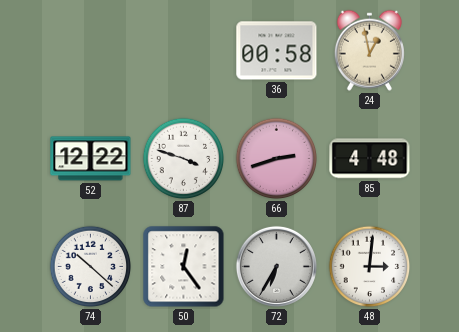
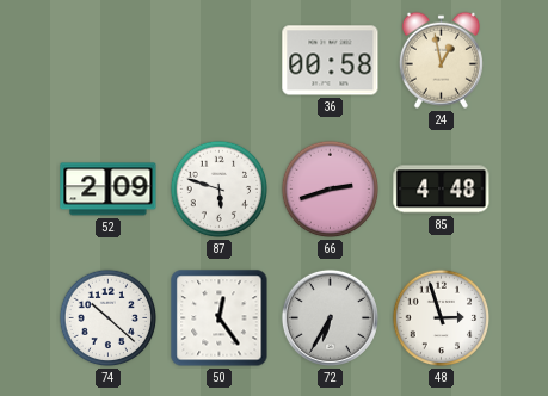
52: 12:22 -> 2:09 (109, 190)
87: 3:48 -> 5:48 (220, 190)
48: 3:01 -> 2:57 (442, 318)
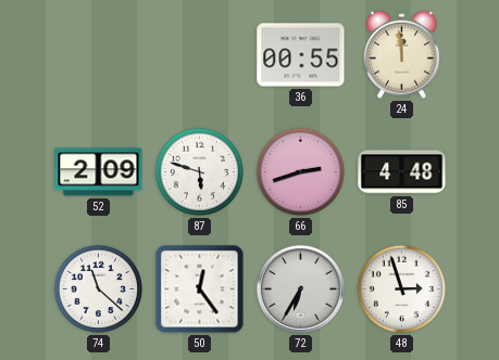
36: 00:58 -> 00:55 (301, 55)
24: 12:58 -> 11:59 (401, 54)
74: 10:22 -> 11:22 (99, 290)
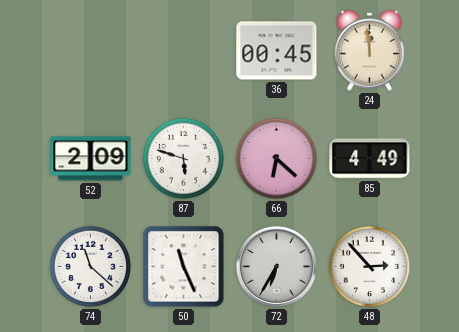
36: 00:55 -> 00:45 (277, 51)
66: 2:42 -> 6:22 (277, 159)
85: 4:48 -> 4:49 (370, 159)
50: 12:24 -> 11:26 (184, 267)
48: 2:57 -> 2:53 (370, 267)
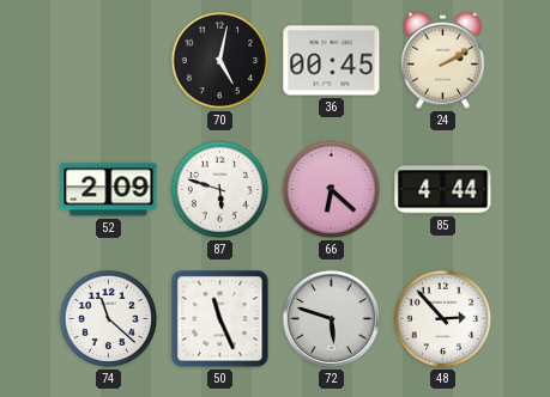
70: none -> 5:02 (220, 61)
24: 11:59 -> 2:10 (442, 60)
85: 4:49 -> 4:44 (443, 190)
72: 6:35 -> 5:48 (331, 318)
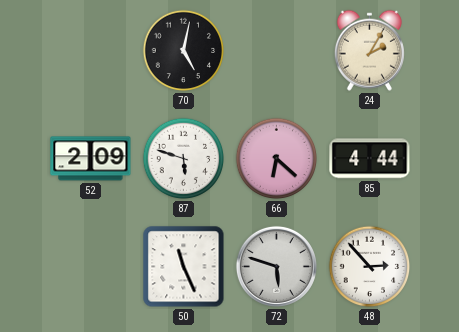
36: 00:45 -> none (332, 61)
24: 2:10 -> 2:05 (369, 50)
74: 11:22 -> none (109, 319)
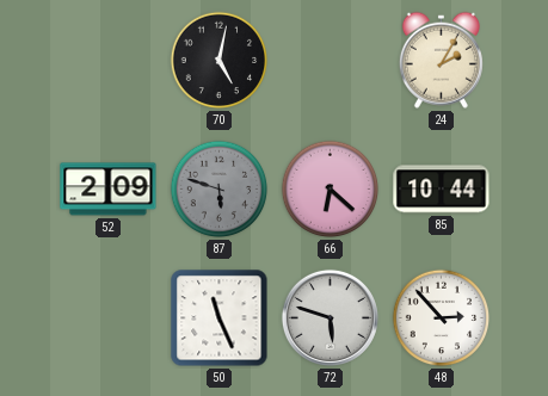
87 dial: white -> grey (220, 190)
85: 4:44 -> 10:44 (442, 190)
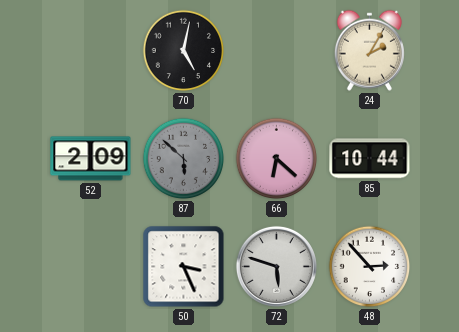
87: 5:48 -> 5:52 (184, 159)
50: 11:26 -> 3:26 (184, 267)
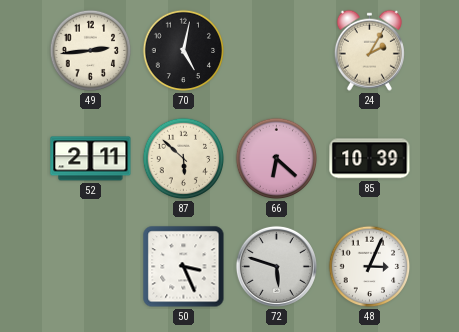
49: none -> 2:44 (91, 51)
52: 2:09 -> 2:11 (91, 159)
87 dial: grey -> cream (184, 159)
85: 10:44 -> 10:39 (370, 159)
48: 2:53 -> 3:04 (370, 267)
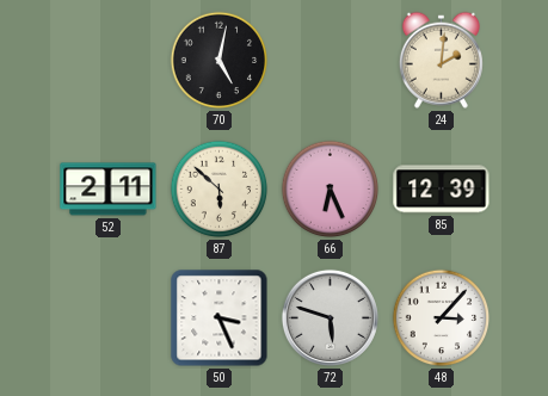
49: 2:44 -> none (91, 51)
24: 2:05 -> 2:01 (441, 60)
66: 6:22 -> 6:26 (331, 190)
85: 10:39 -> 12:39 (442, 190)
48: 3:04 -> 3:07 (442, 318)
